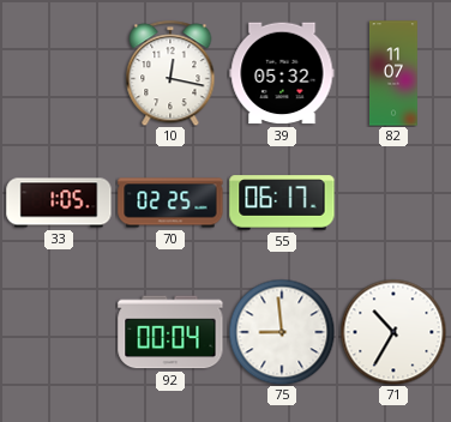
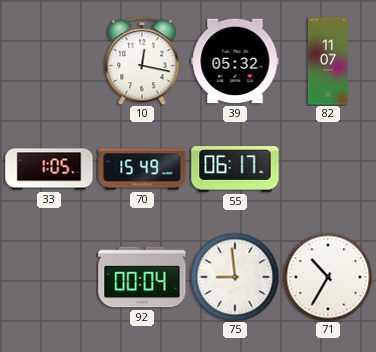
70: 02:25 -> 15:49 (142, 169)
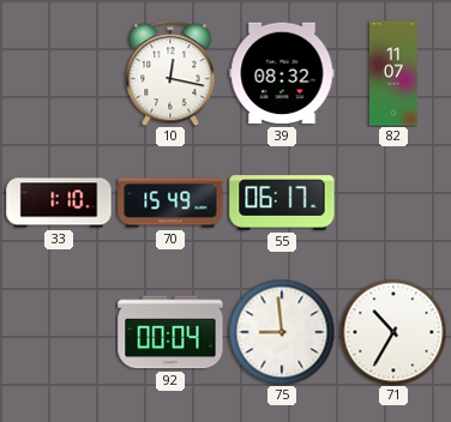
39: 05:32 -> 08:32 (282, 73)
33: 1:05 -> 1:10 (59, 203)
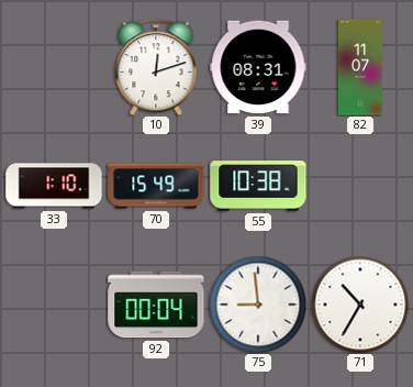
10: 12:17 -> 12:12 (156, 67)
39: 08:32 -> 08:31 (258, 67)
55: 06:17 -> 10:38 (258, 186)
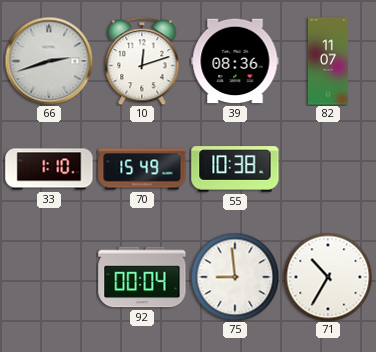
66: none -> 2:42 (49, 61)
39: 08:31 -> 08:36 (235, 61)
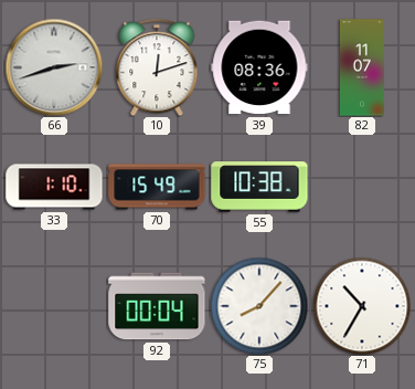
75: 8:59 -> 8:07 (259, 306)
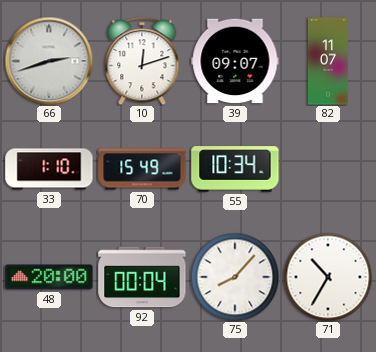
39: 08:36 -> 09:07 (235, 61)
55: 10:38 -> 10:34 (235, 169)
48: none -> 20:00 (49, 277)
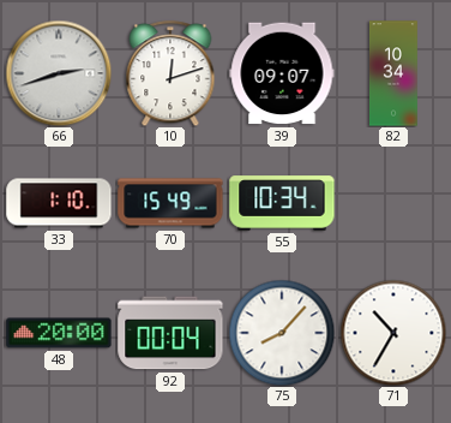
82: 11:07 -> 10:34 (393, 73)
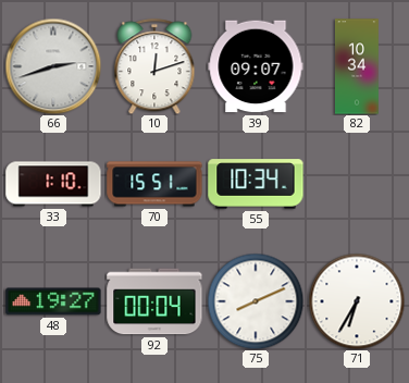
70: 15:49 -> 15:51 (154, 184)
48: 20:00 -> 19:27 (53, 301)
75: 8:07 -> 8:11 (256, 301)
71: 10:35 -> 6:35 (357, 301)
